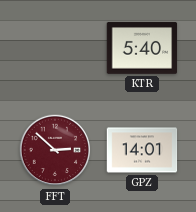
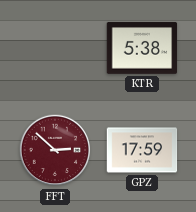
KTR: 5:40 -> 5:38 (142, 48)
GPZ: 14:01 -> 17:59 (142, 150)
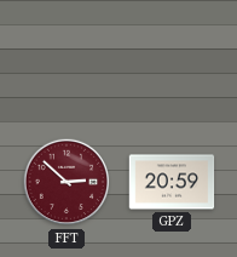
KTR: 5:38 -> none (142, 48)
GPZ: 17:59 -> 20:59 (172, 182)
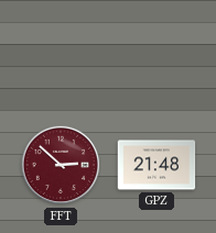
GPZ: 20:59 -> 21:48 (156, 165)
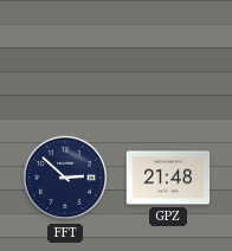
FFT dial: burgundy -> navy (65, 178)
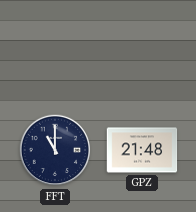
FFT: 2:52 -> 11:00 (55, 150)
